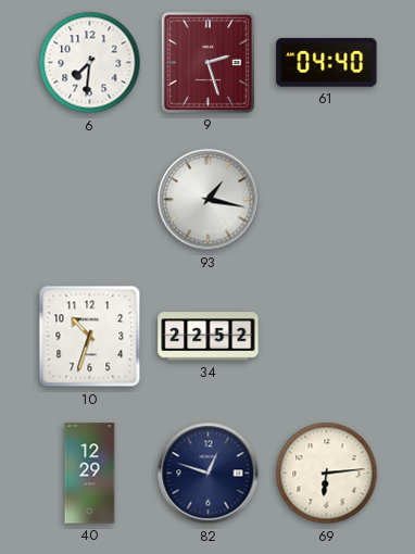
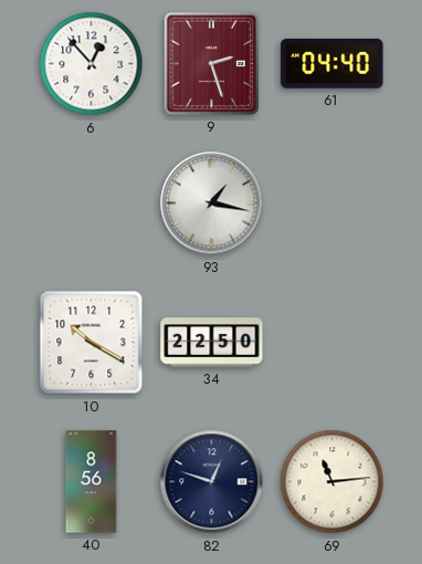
6: 7:31 -> 12:53 (92, 64)
10: 10:33 -> 10:20 (92, 343)
34: 22:52 -> 22:50 (212, 343)
40: 12:29 -> 8:56 (92, 482)
69: 6:14 -> 11:14 (333, 482)
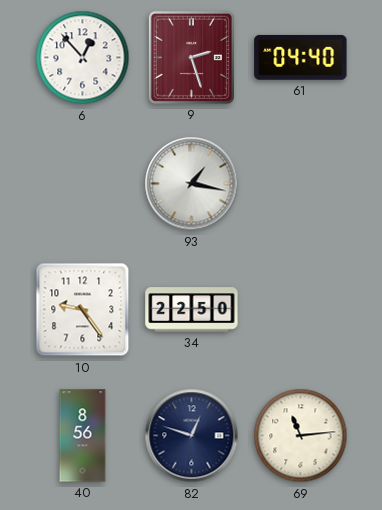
10: 10:20 -> 9:24 (83, 310)
